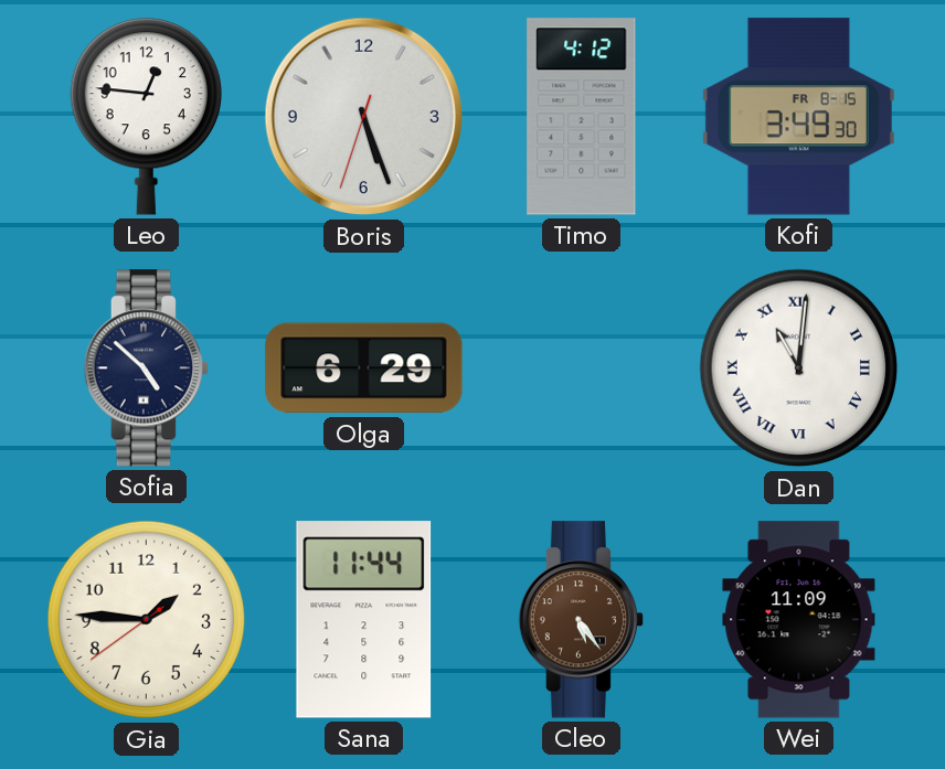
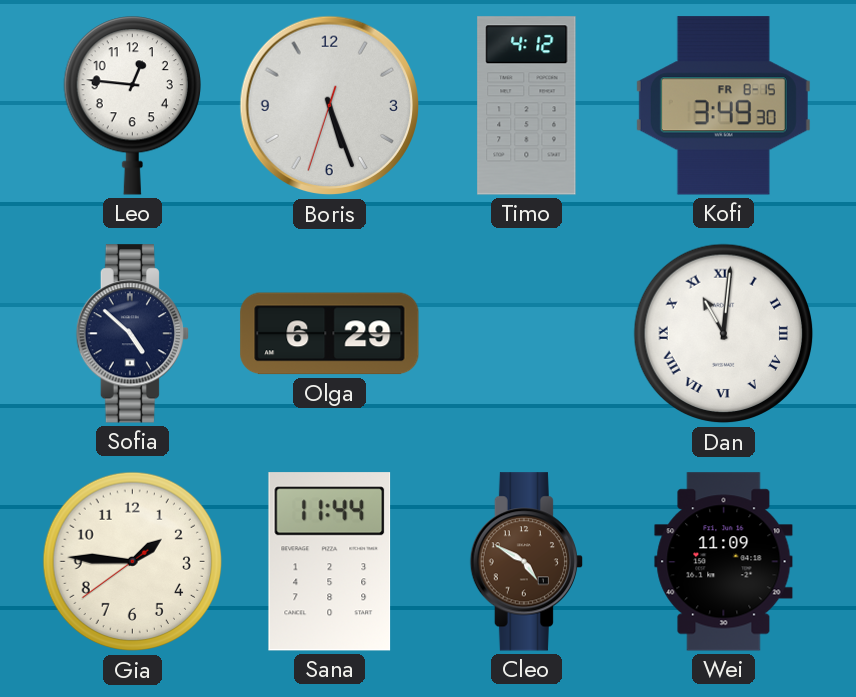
Cleo: 5:24 -> 4:50 (526, 562)
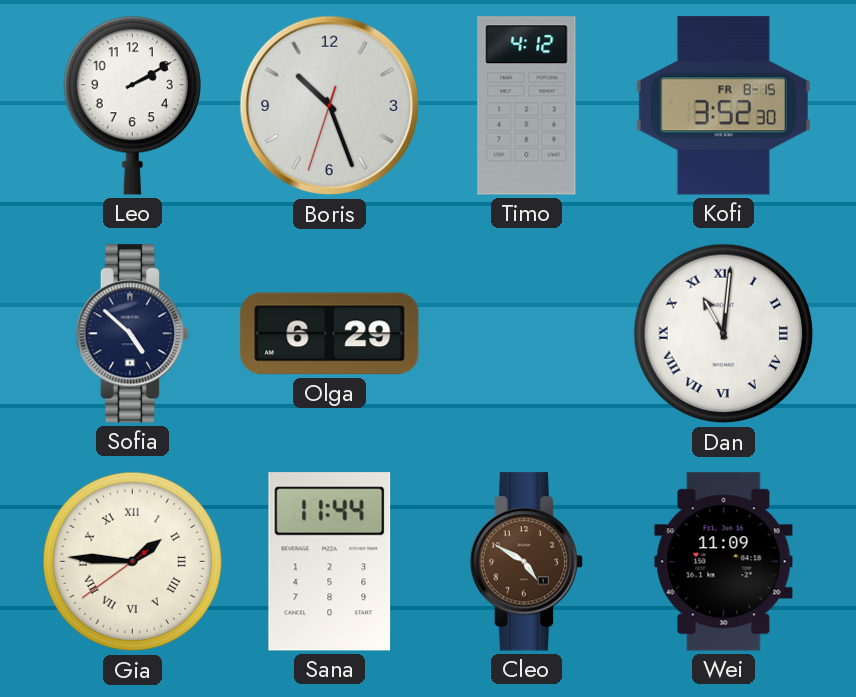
Leo: 12:46 -> 2:10 (132, 106)
Boris: 5:26 -> 10:26 (330, 106)
Kofi: 3:49 -> 3:52 (723, 106)
Gia numerals: Arabic -> Roman (133, 562)
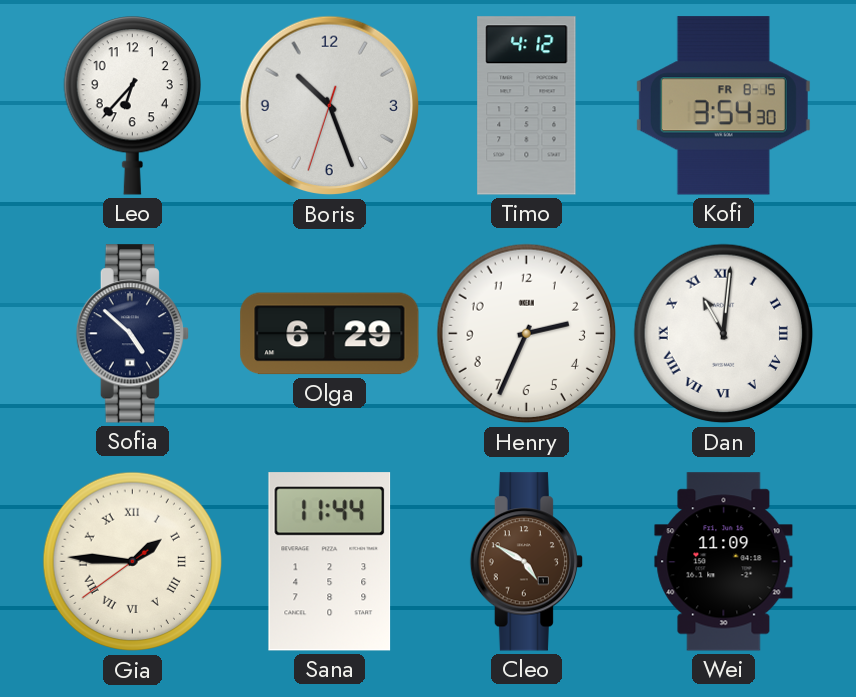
Leo: 2:10 -> 6:37 (132, 106)
Kofi: 3:52 -> 3:54 (723, 106)
Henry: none -> 2:34 (527, 334)
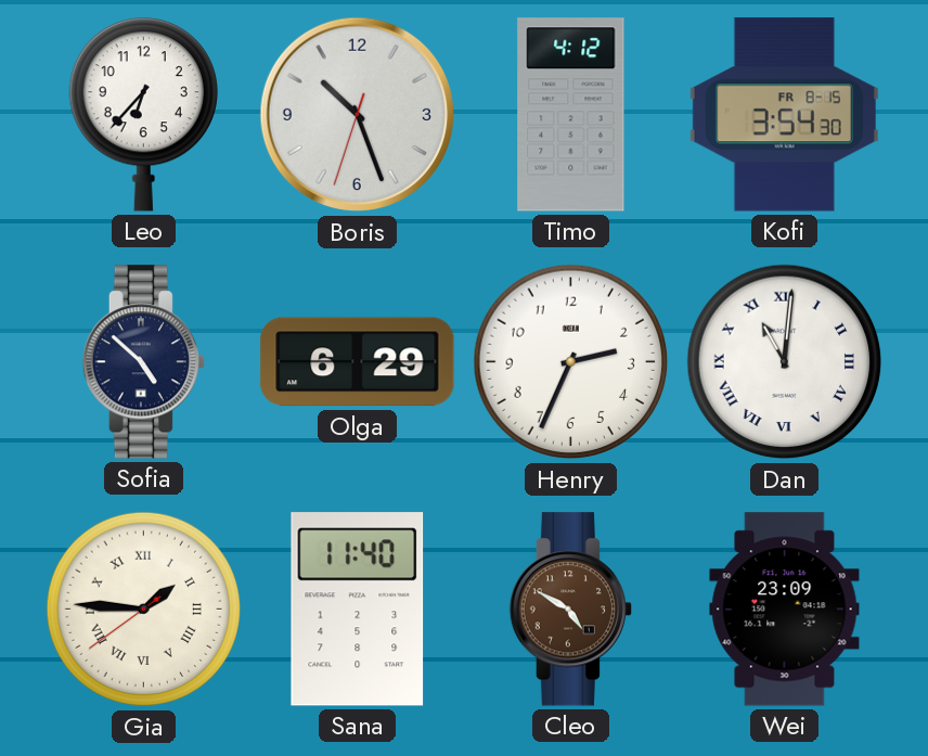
Sana: 11:44 -> 11:40 (358, 610)
Wei: 11:09 -> 23:09 (785, 610)
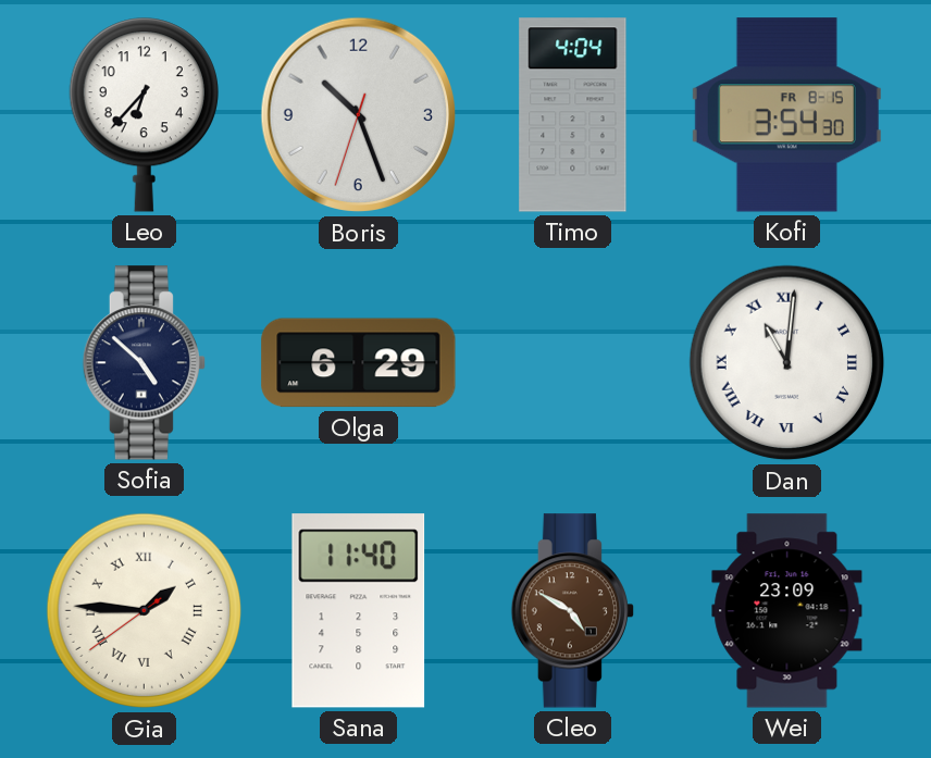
Timo: 4:12 -> 4:04 (573, 115)
Henry: 2:34 -> none (571, 362)
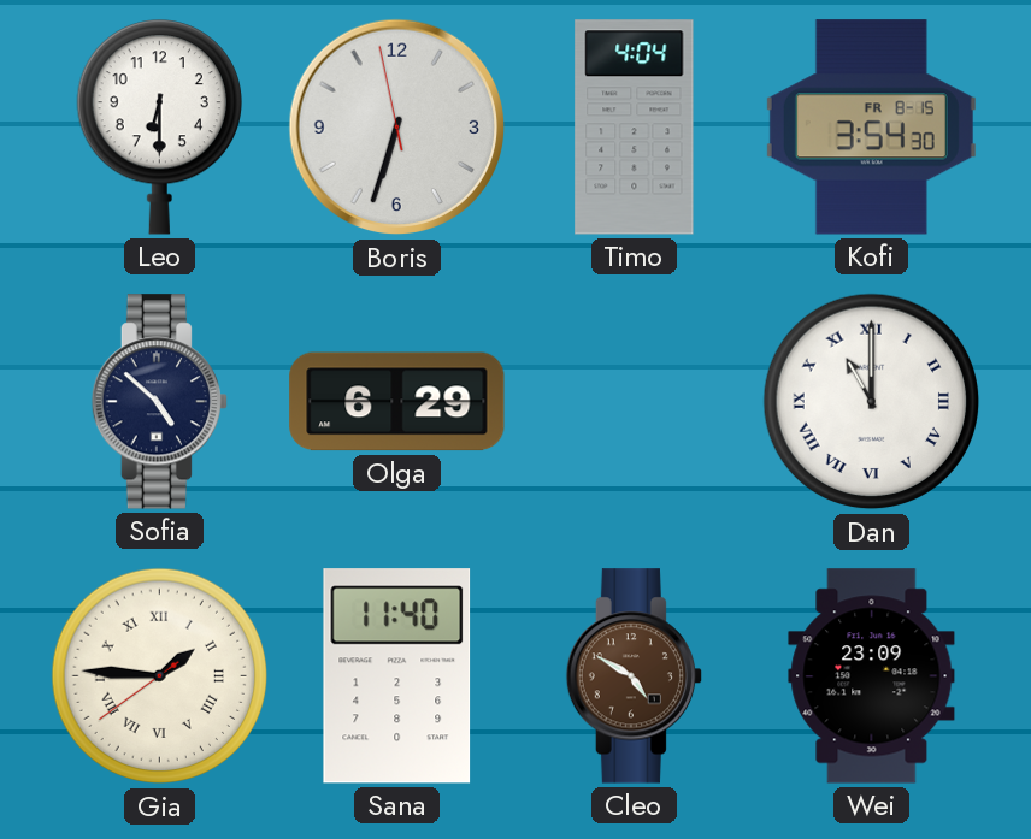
Leo: 6:37 -> 6:30 (159, 128)
Boris: 10:26 -> 6:32 (397, 128)
Dan: 11:01 -> 11:00 (872, 402)
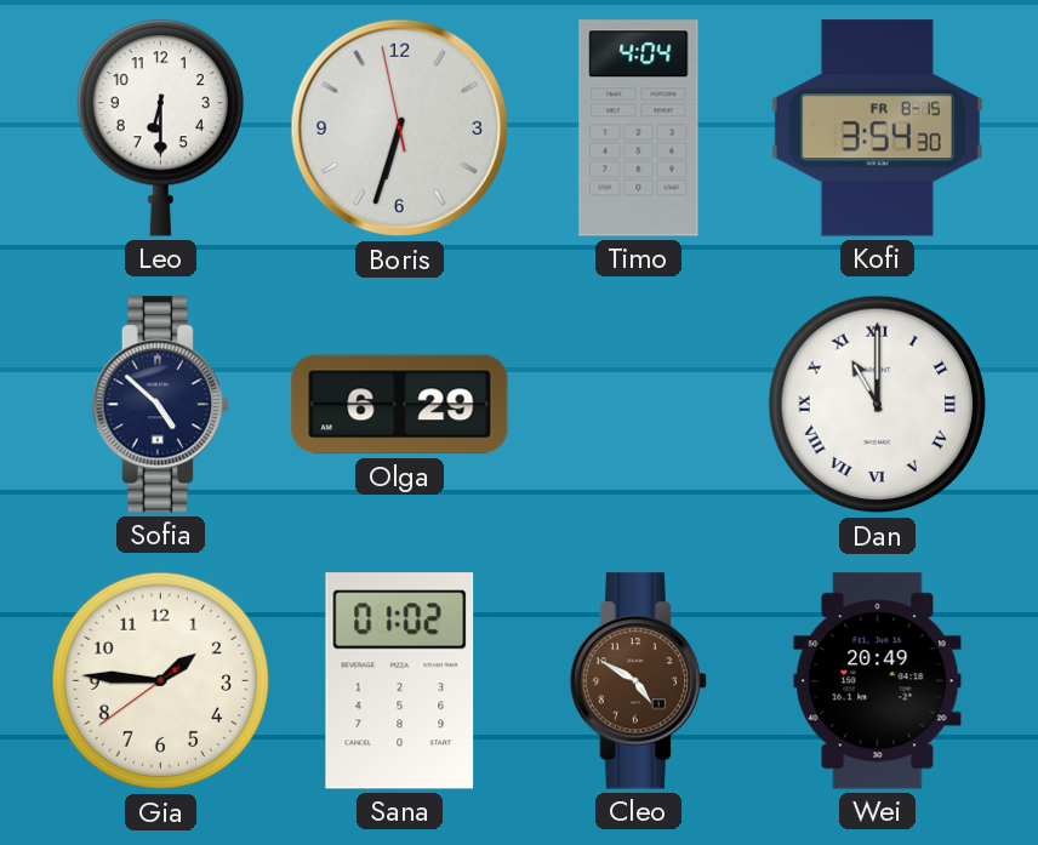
Gia numerals: Roman -> Arabic (161, 681)
Sana: 11:40 -> 01:02 (400, 681)
Wei: 23:09 -> 20:49 (878, 681)
